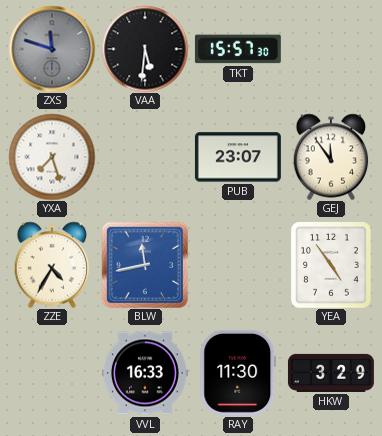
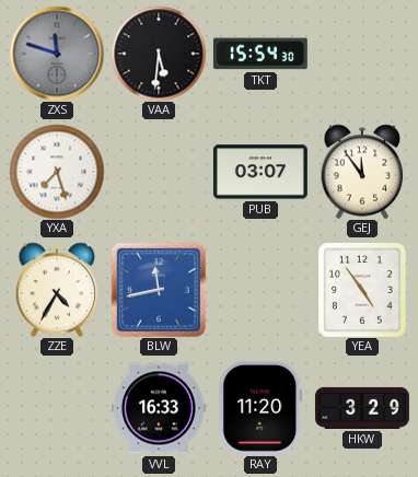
TKT: 15:57 -> 15:54 (260, 54)
PUB: 23:07 -> 03:07 (260, 172)
RAY: 11:30 -> 11:20 (260, 408)
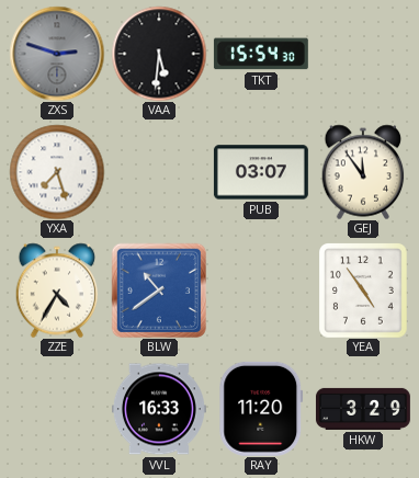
ZXS: 11:48 -> 2:48 (57, 54)
BLW: 11:43 -> 10:39 (159, 291)
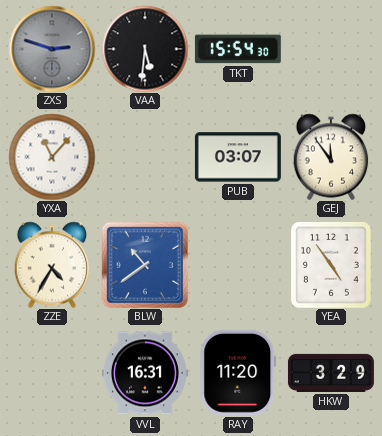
YXA: 7:27 -> 11:07 (52, 157)
VVL: 16:33 -> 16:31 (145, 373)
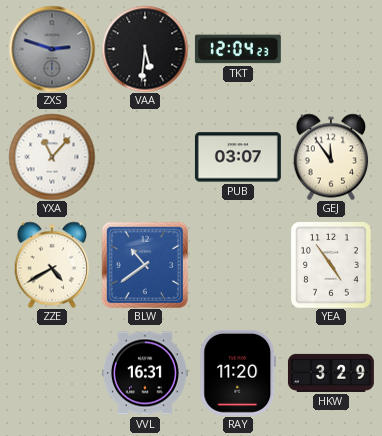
TKT: 15:54 -> 12:04 (238, 49)
ZZE: 4:35 -> 4:40 (52, 265)
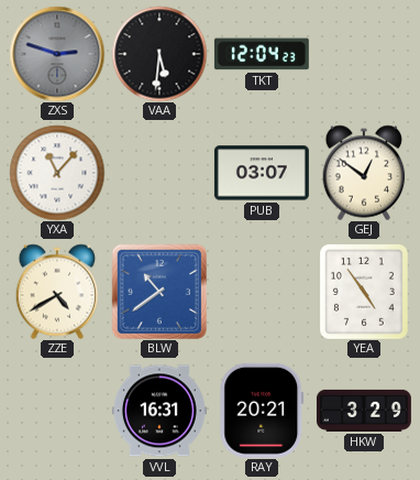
GEJ: 11:54 -> 12:51 (364, 173)
RAY: 11:20 -> 20:21 (262, 411)
